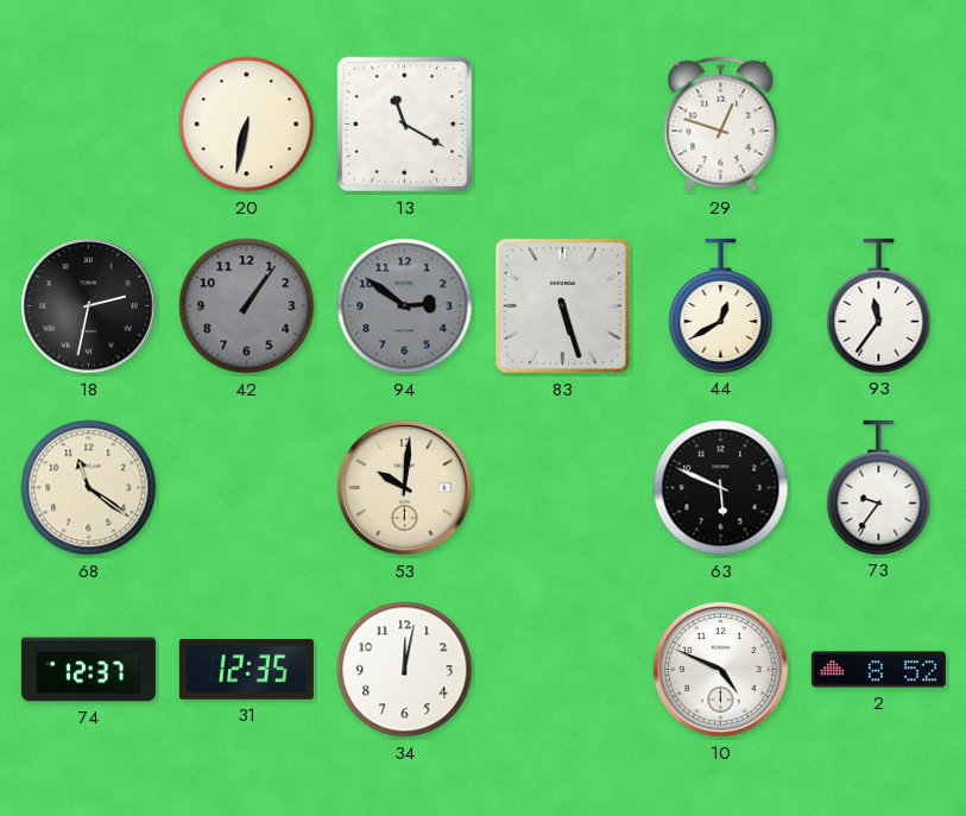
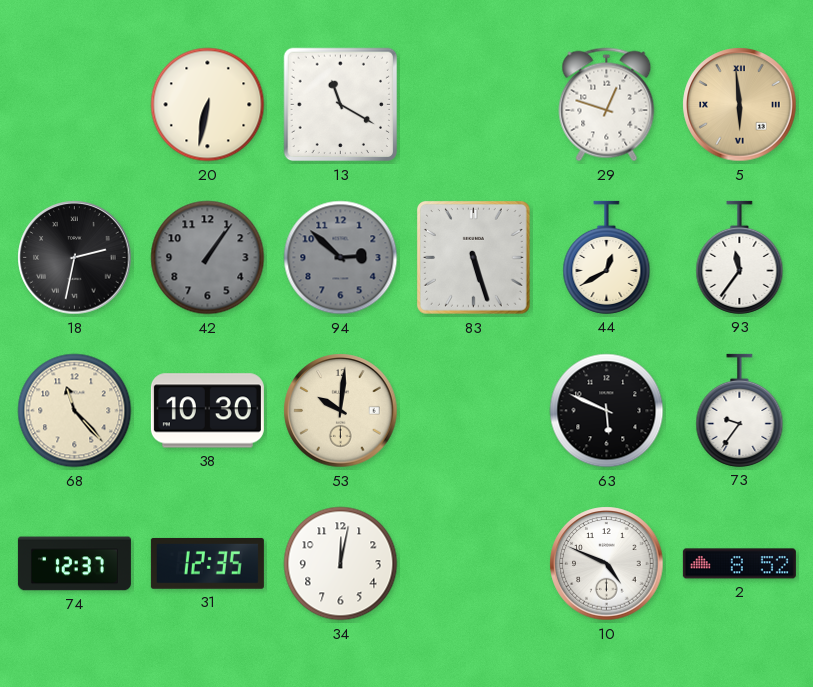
5: none -> 5:59 (740, 105)
94: 2:51 -> 2:52 (341, 258)
68: 11:21 -> 11:23 (75, 411)
38: none -> 10:30 (207, 411)
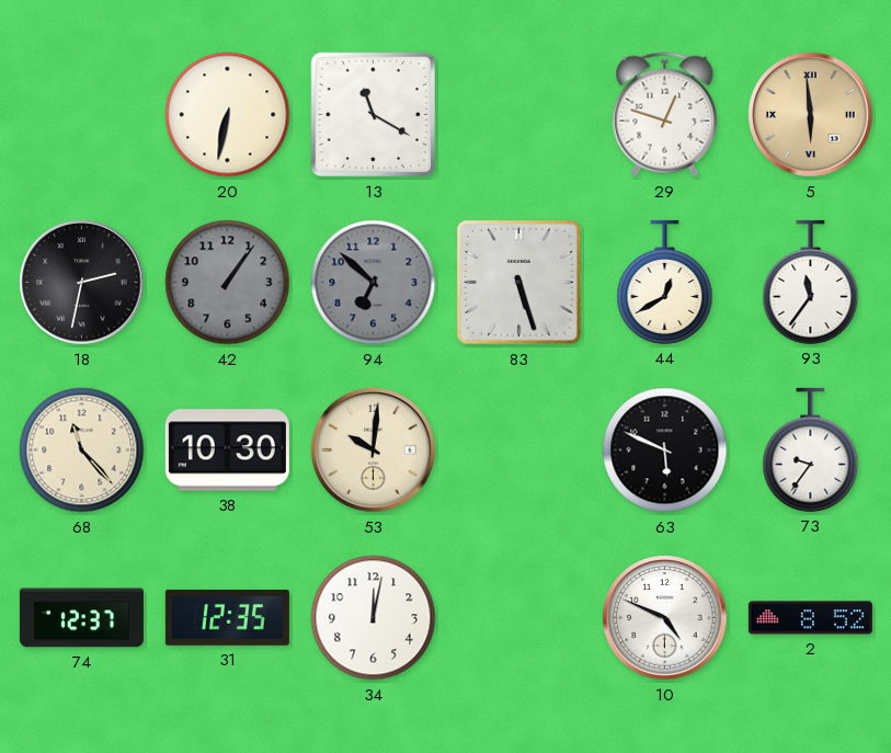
94: 2:52 -> 6:52 (374, 283)
